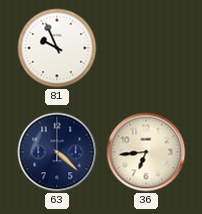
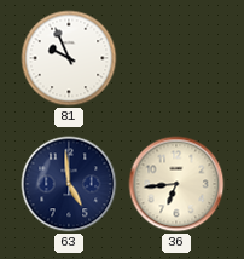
63: 4:22 -> 4:59 (69, 184)
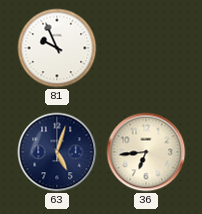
63: 4:59 -> 5:03 (57, 152)
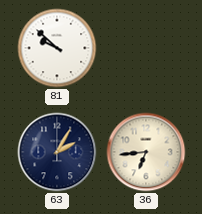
81: 9:56 -> 9:52 (57, 48)
63: 5:03 -> 2:05 (57, 152)
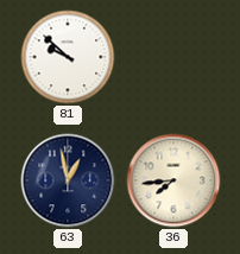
63: 2:05 -> 12:58 (68, 180)
36: 6:44 -> 7:44 (173, 180)
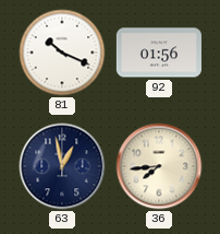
81: 9:52 -> 10:19 (62, 52)
92: none -> 01:56 (159, 52)
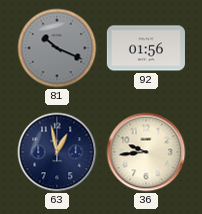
81 dial: white -> grey (57, 48)
36: 7:44 -> 9:44 (146, 152)
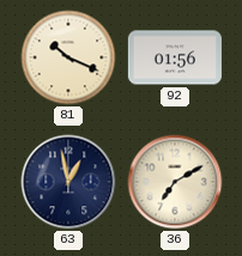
81 dial: grey -> cream (68, 57)
36: 9:44 -> 7:10 (175, 182)
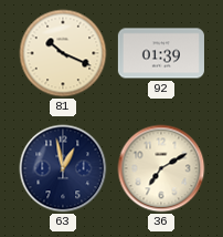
92: 01:56 -> 01:39 (161, 53)
